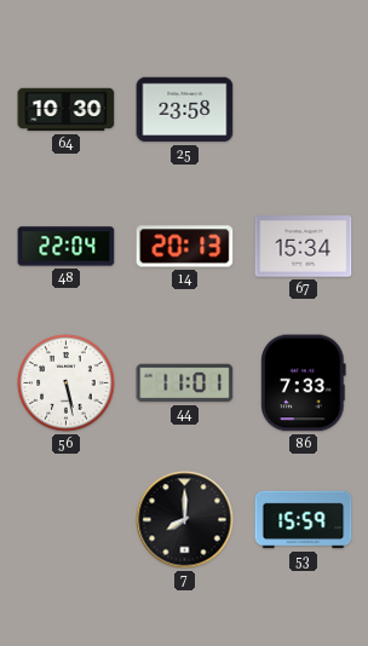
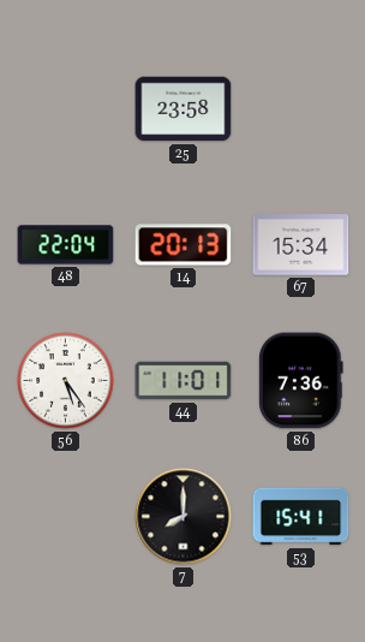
64: 10:30 -> none (67, 110)
56: 5:28 -> 5:24 (66, 381)
86: 7:33 -> 7:36 (301, 381)
53: 15:59 -> 15:41 (301, 517)
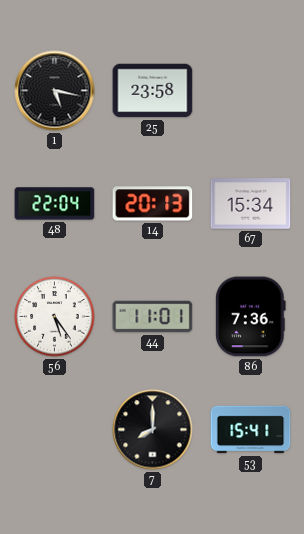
1: none -> 5:17 (55, 91)
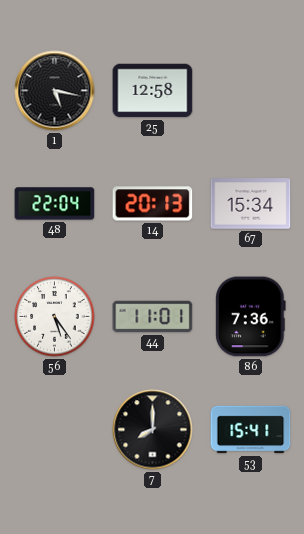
25: 23:58 -> 12:58 (153, 91)
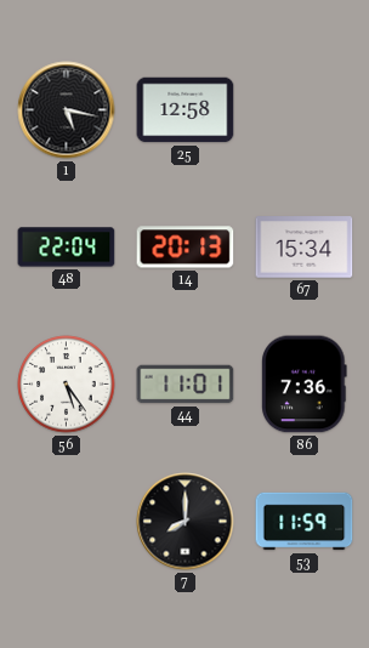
53: 15:41 -> 11:59 (305, 522)
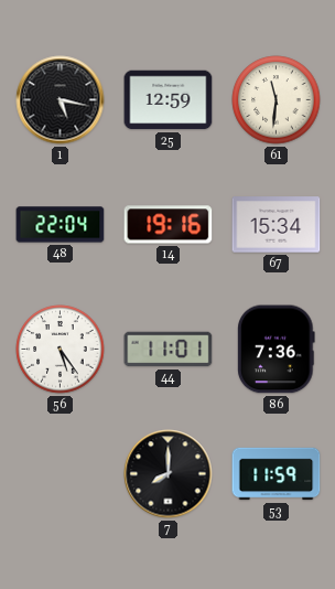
25: 12:58 -> 12:59 (169, 100)
61: none -> 11:31 (277, 100)
14: 20:13 -> 19:16 (169, 225)
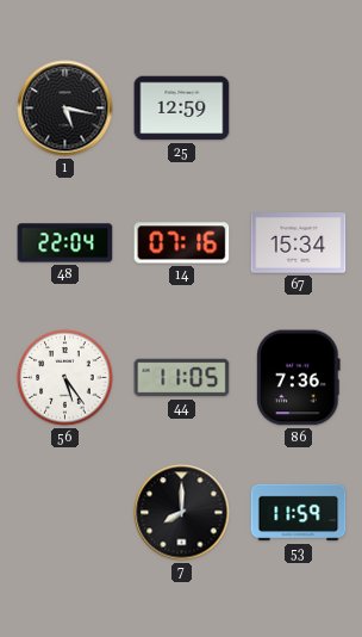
61: 11:31 -> none (277, 100)
14: 19:16 -> 07:16 (182, 243)
44: 11:01 -> 11:05 (182, 378)
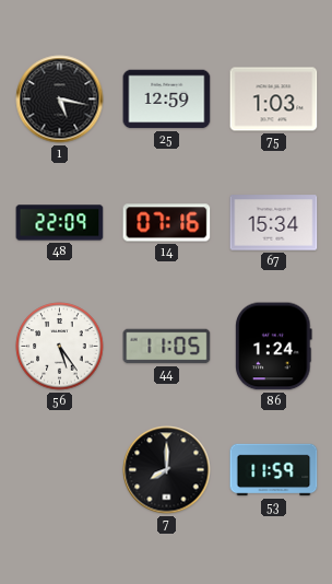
75: none -> 1:03 (274, 100)
48: 22:04 -> 22:09 (60, 223)
86: 7:36 -> 1:24 (274, 347)
